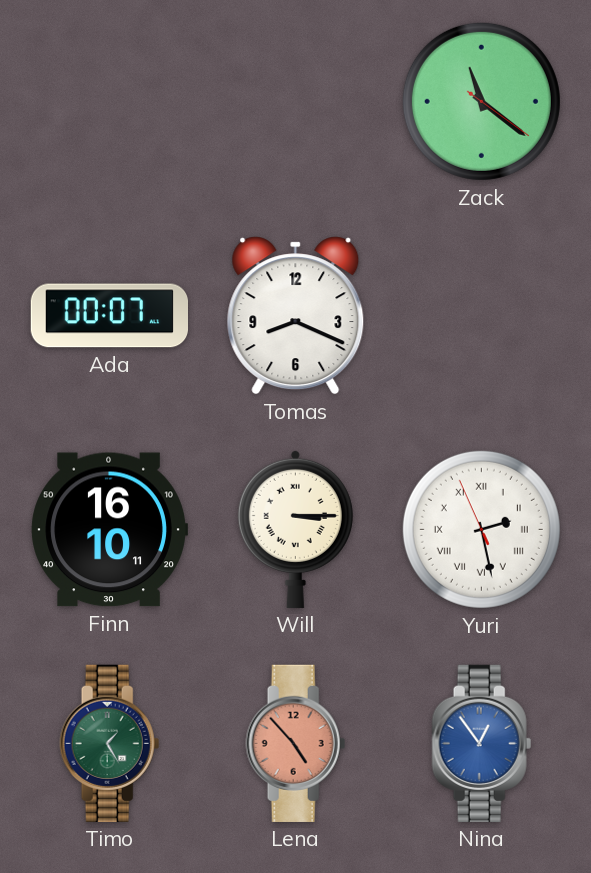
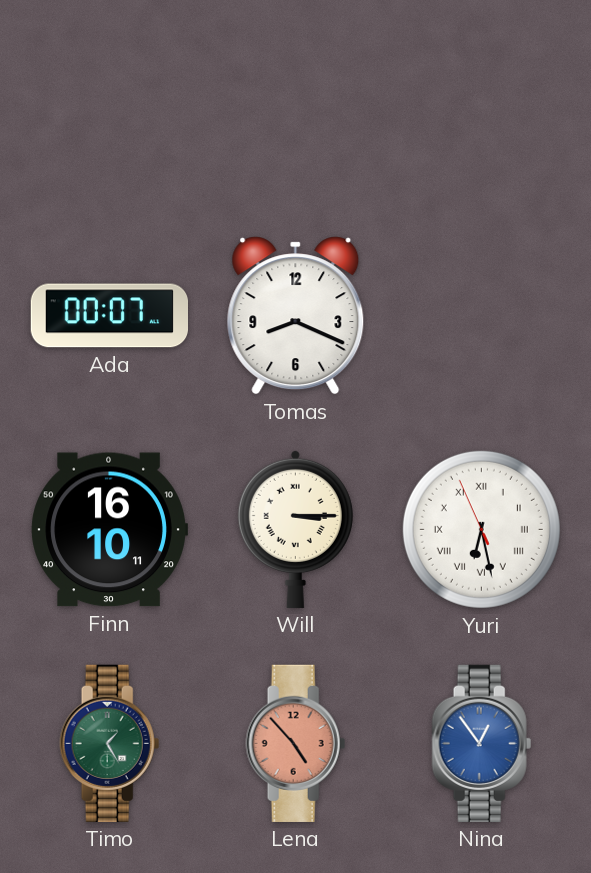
Zack: 11:21 -> none (481, 101)
Yuri: 2:27 -> 6:27 (481, 529)
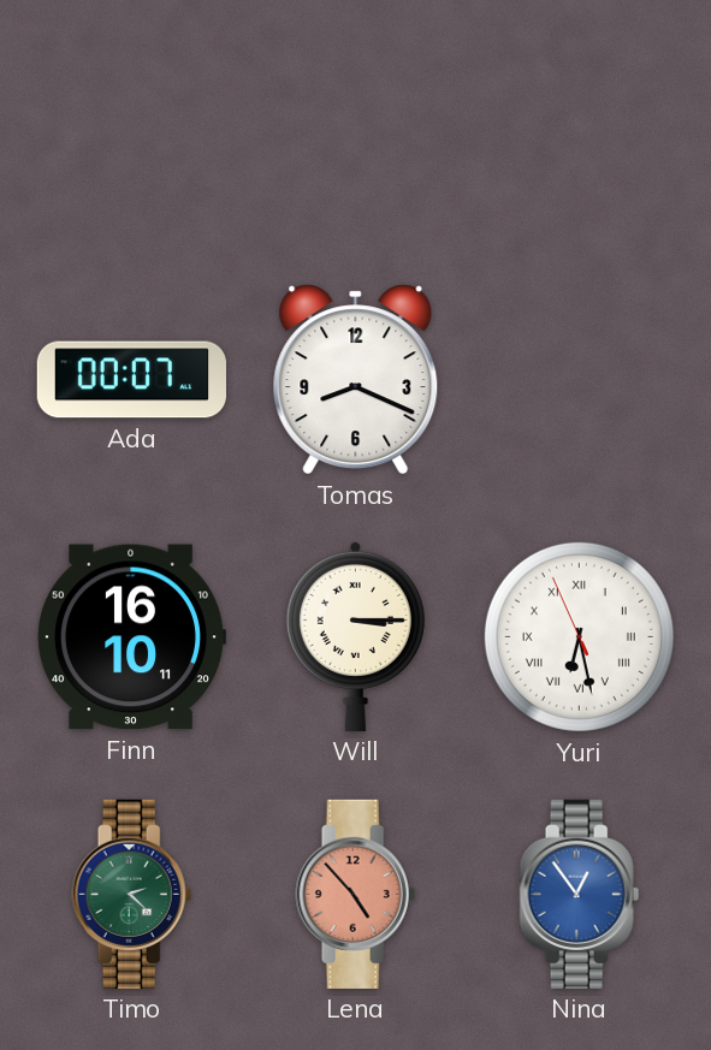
Timo: 1:25 -> 2:22 (132, 894)
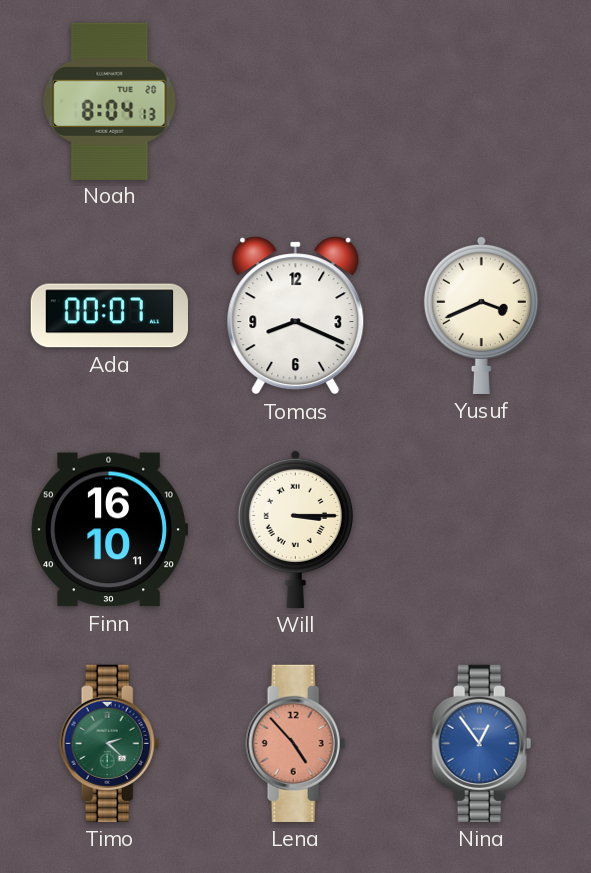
Noah: none -> 8:04 (110, 101)
Yusuf: none -> 3:41 (481, 315)
Yuri: 6:27 -> none (579, 636)
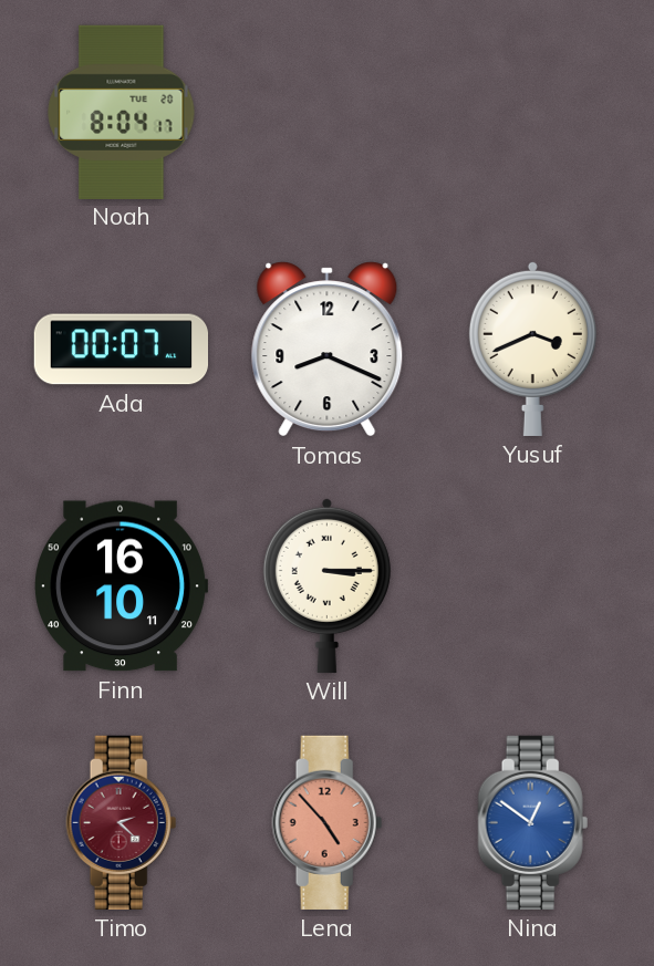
Noah: 8:04:13 -> 8:04:17 (122, 112)
Timo dial: green -> burgundy (122, 822)
Nina: 12:54 -> 12:51 (533, 822)
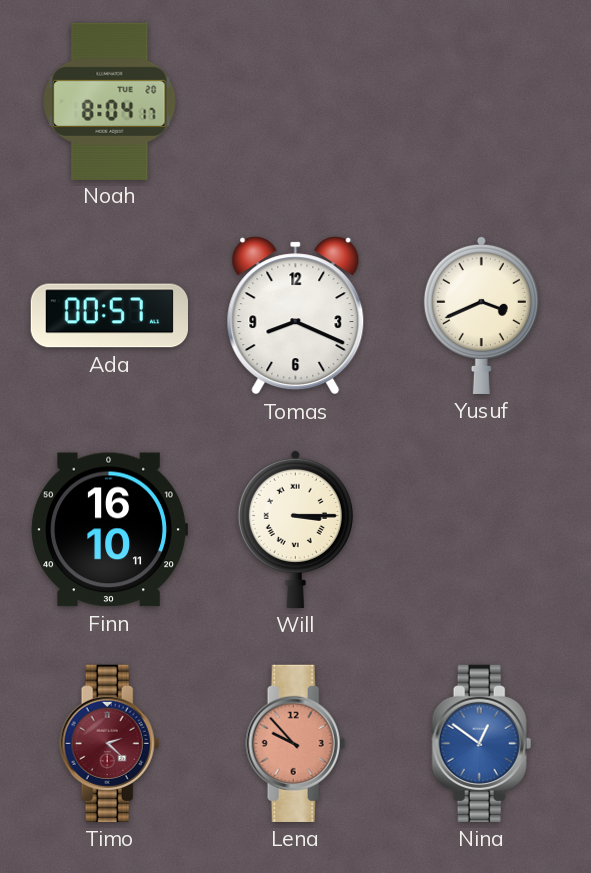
Ada: 00:07 -> 00:57 (109, 316)
Lena: 4:53 -> 9:53 (296, 743)
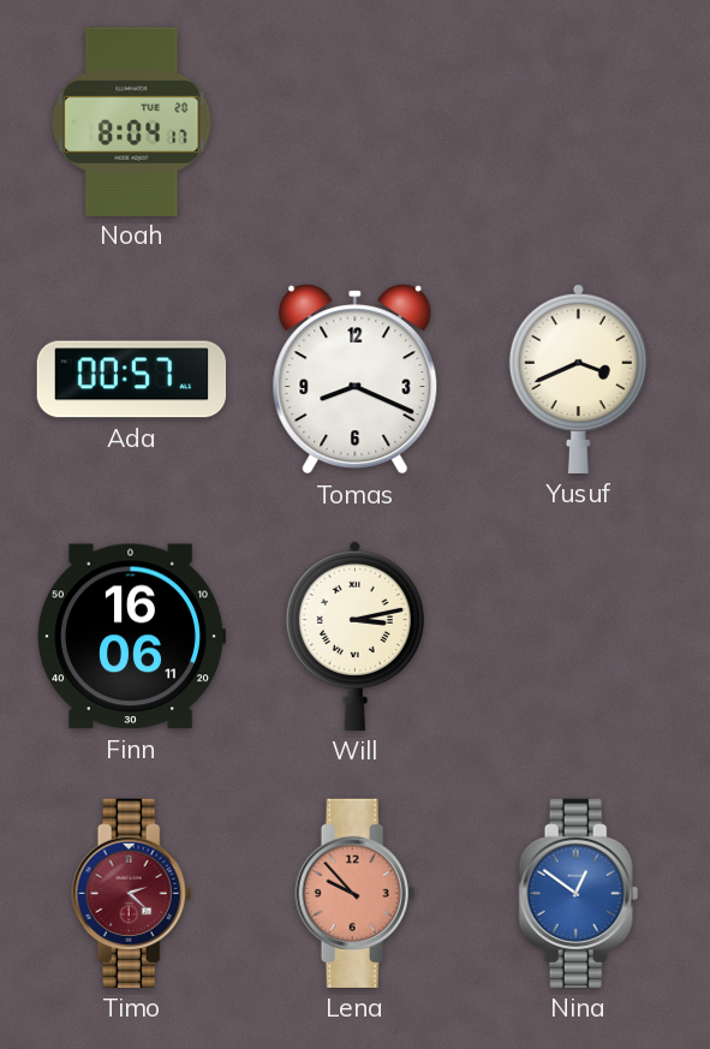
Finn: 16:10 -> 16:06 (131, 637)
Will: 3:15 -> 3:13 (354, 636)
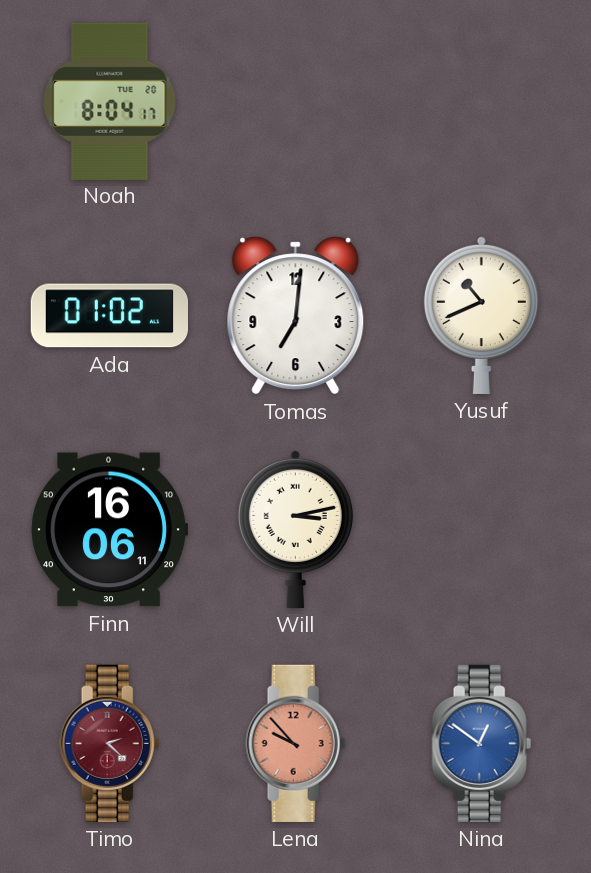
Ada: 00:57 -> 01:02 (109, 316)
Tomas: 8:19 -> 7:01 (296, 316)
Yusuf: 3:41 -> 10:41 (481, 315)
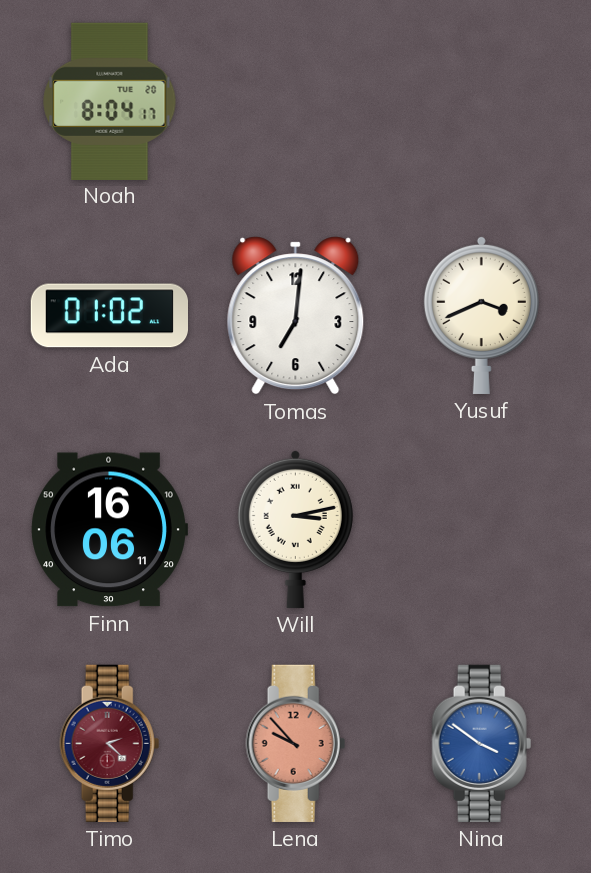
Yusuf: 10:41 -> 3:41 (481, 315)
Nina: 12:51 -> 3:51 (482, 743)
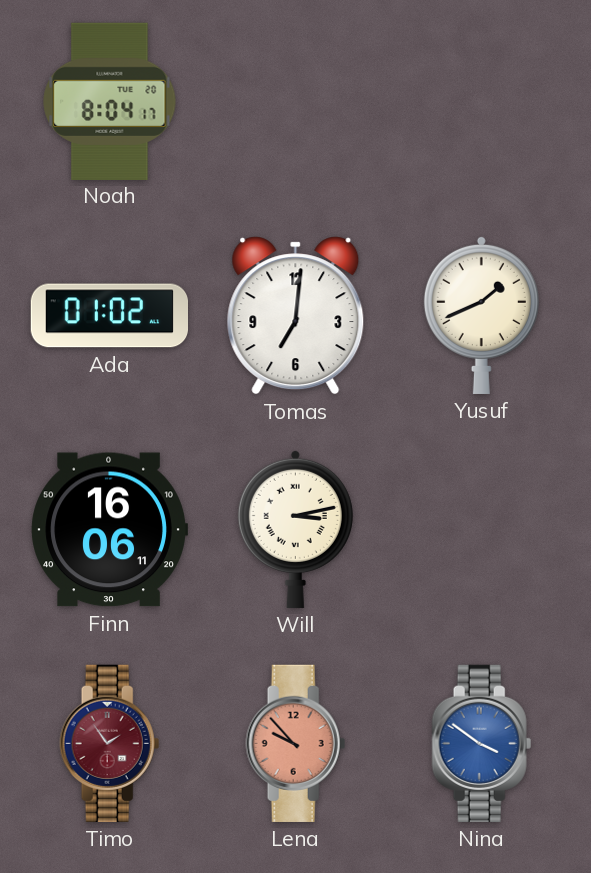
Yusuf: 3:41 -> 1:41 (481, 315)
Timo: 2:22 -> 1:54 (110, 743)
